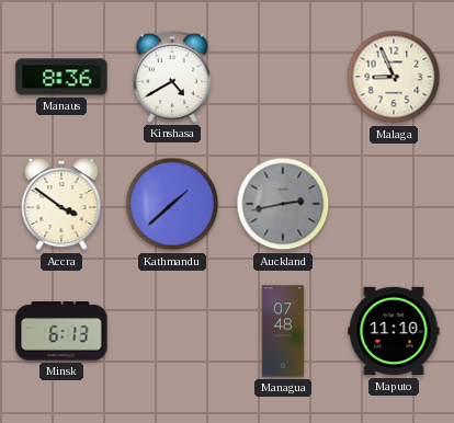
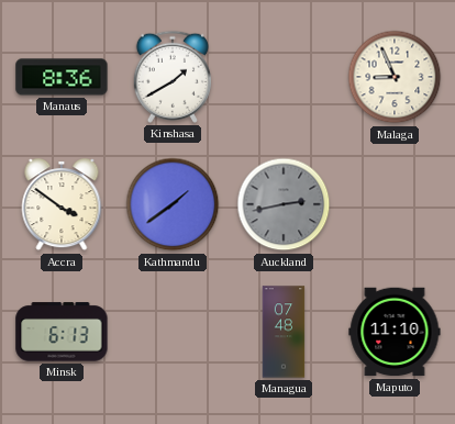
Kinshasa: 4:40 -> 1:40 (173, 77)
Kathmandu: 1:38 -> 1:39 (173, 204)
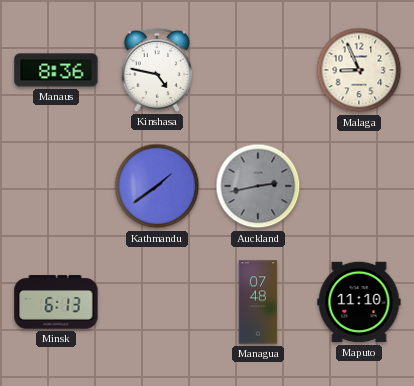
Kinshasa: 1:40 -> 4:47 (157, 70)
Accra: 3:51 -> none (62, 205)
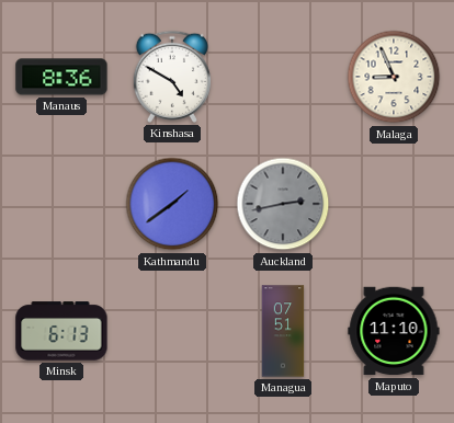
Kinshasa: 4:47 -> 4:50 (172, 77)
Managua: 07:48 -> 07:51 (283, 331)
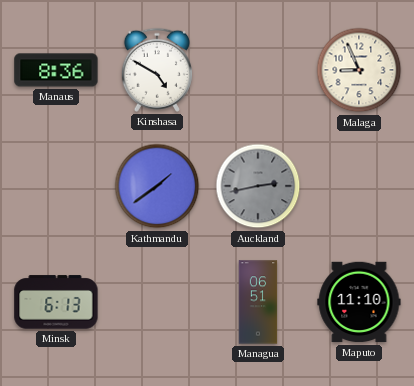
Managua: 07:51 -> 06:51 (258, 302)
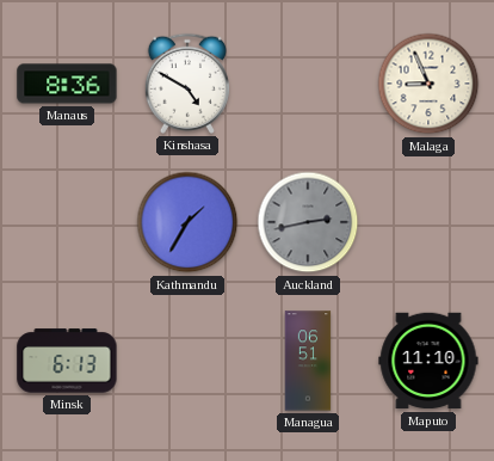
Kathmandu: 1:39 -> 1:35 (187, 222)
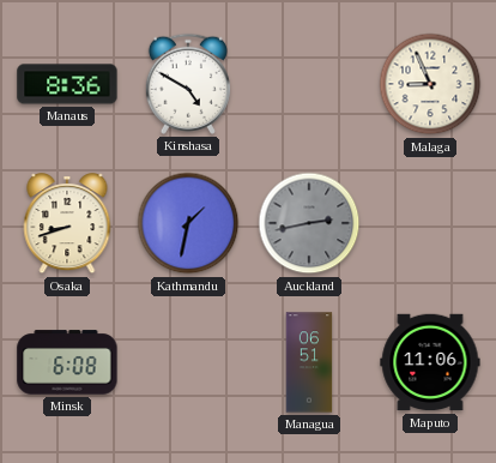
Osaka: none -> 8:42 (67, 224)
Kathmandu: 1:35 -> 1:32 (188, 223)
Minsk: 6:13 -> 6:08 (67, 362)
Maputo: 11:10 -> 11:06 (430, 362)
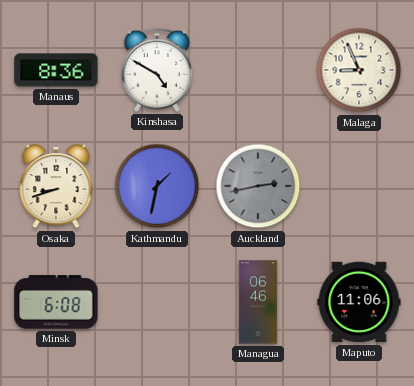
Managua: 06:51 -> 06:46 (258, 302)
